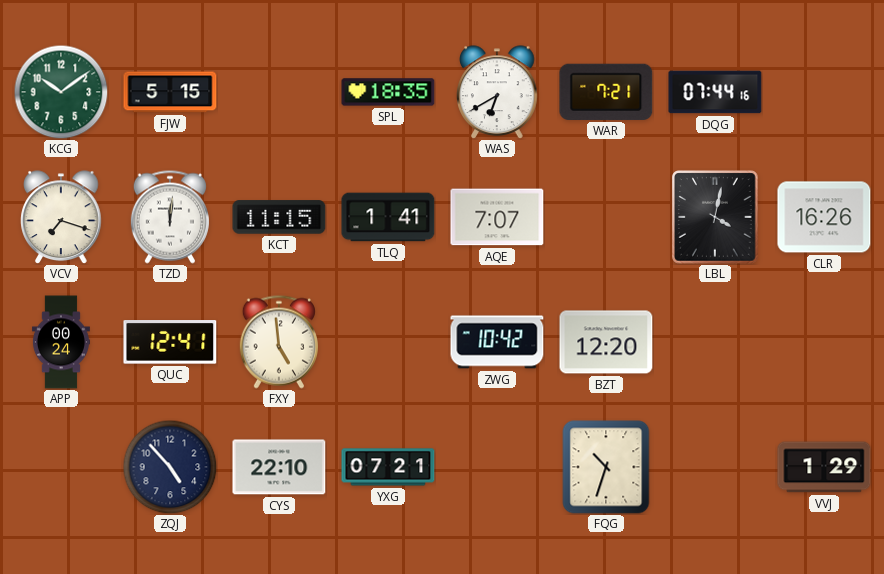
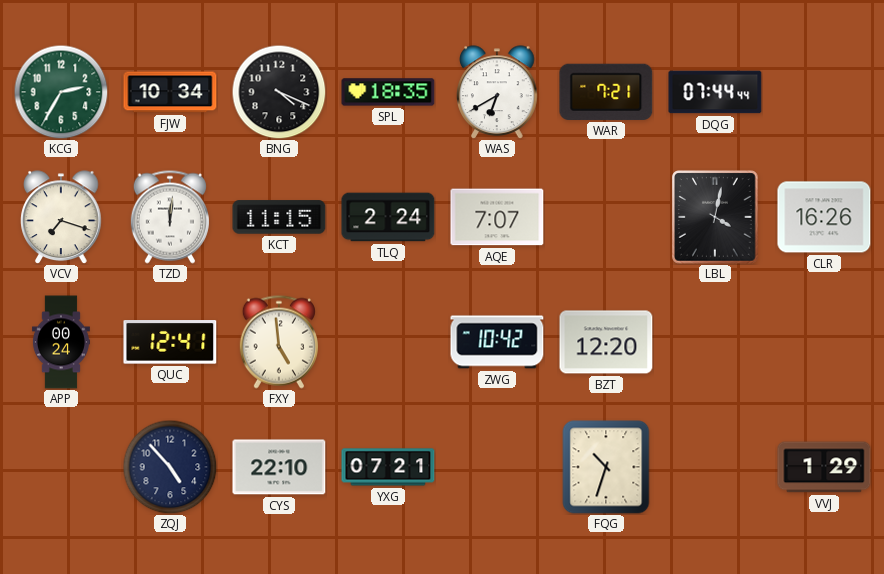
KCG: 10:09 -> 2:35 (61, 92)
FJW: 5:15 -> 10:34 (170, 92)
BNG: none -> 4:19 (279, 92)
DQG: 07:44:16 -> 07:44:44 (715, 92)
TLQ: 1:41 -> 2:24 (388, 217)
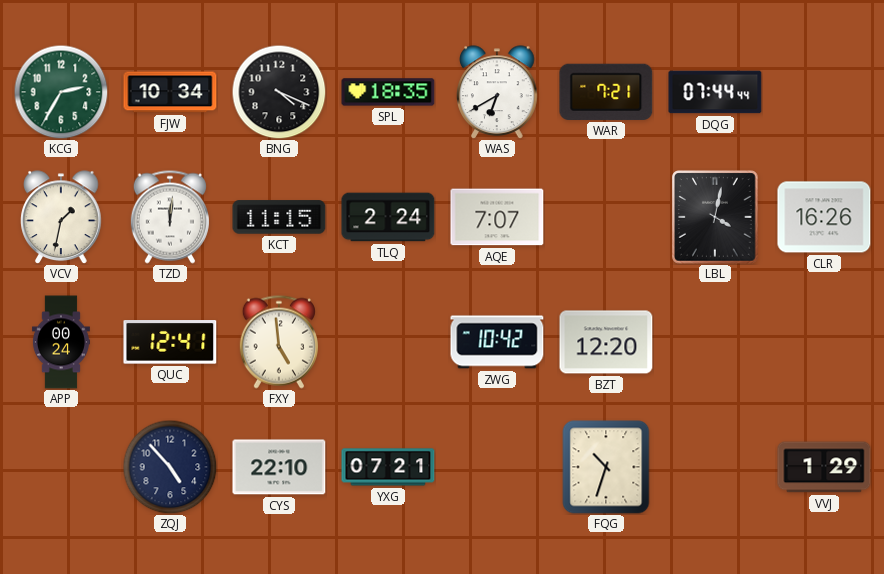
VCV: 7:18 -> 1:32 (61, 217)
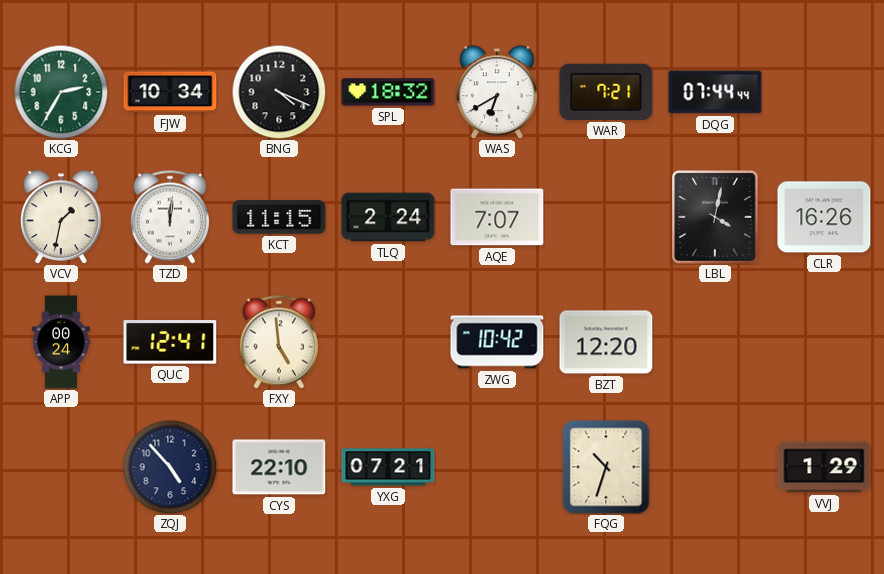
SPL: 18:35 -> 18:32 (388, 92)
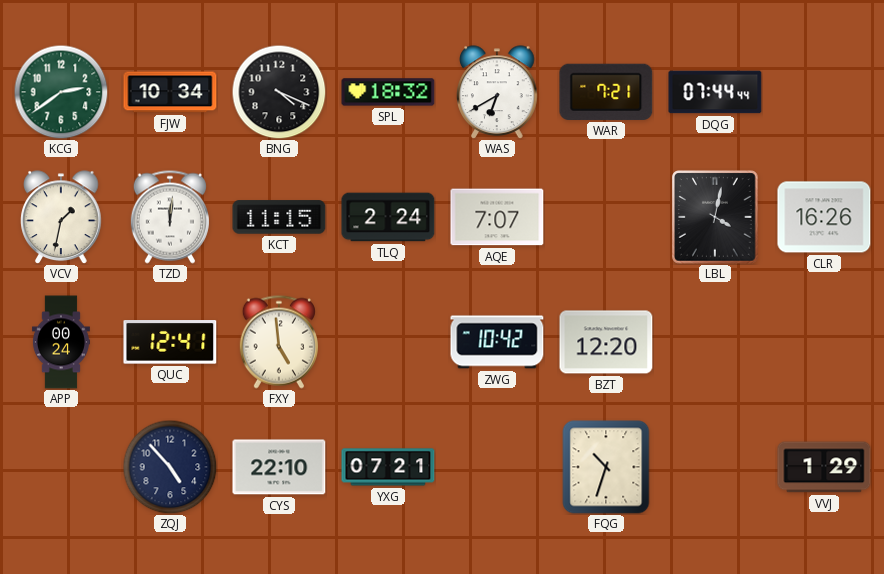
KCG: 2:35 -> 2:39 (61, 92)
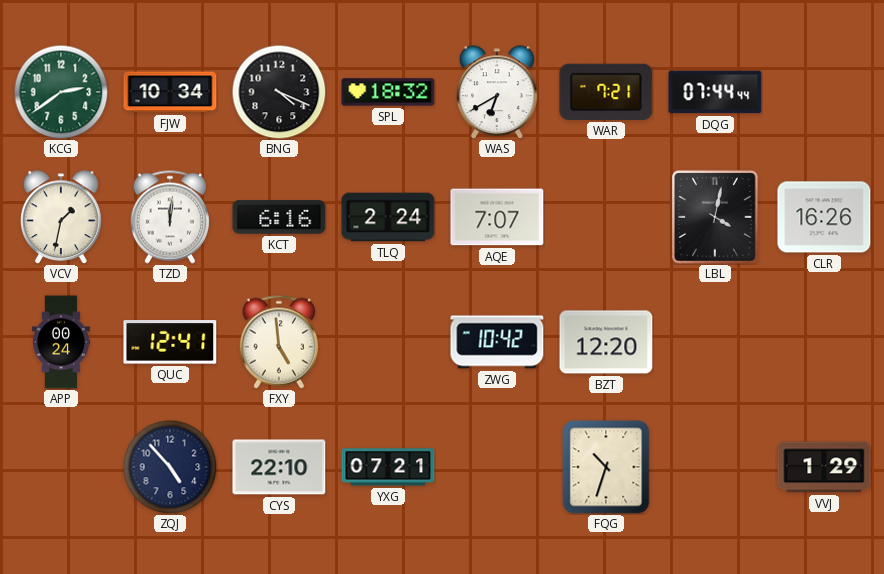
KCT: 11:15 -> 6:16 (279, 217)
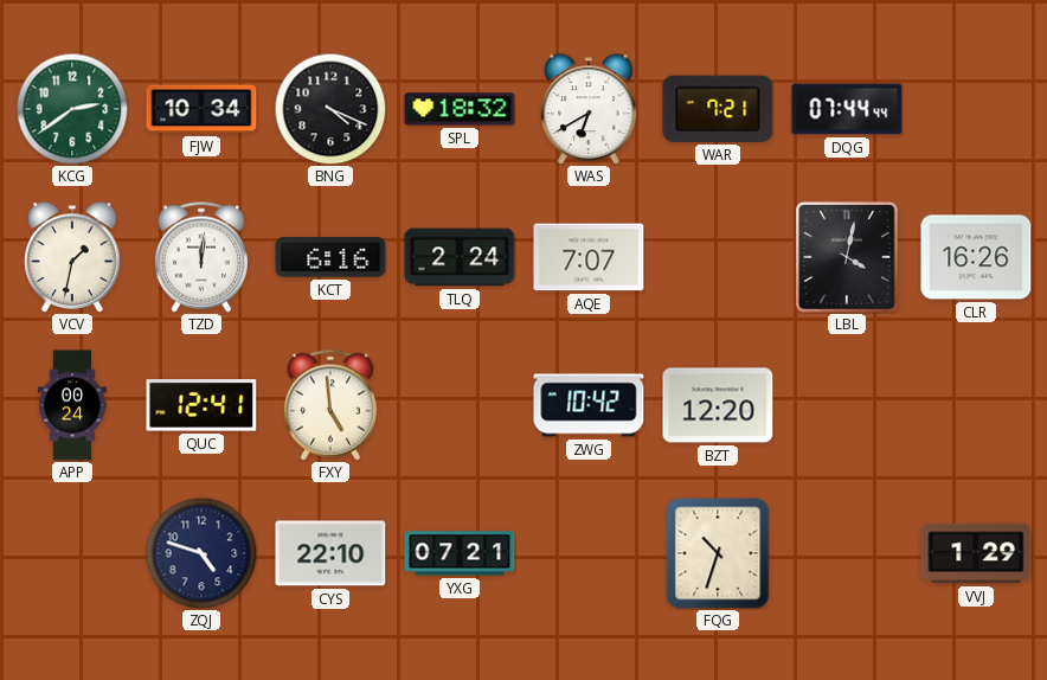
ZQJ: 4:53 -> 4:48 (201, 553)
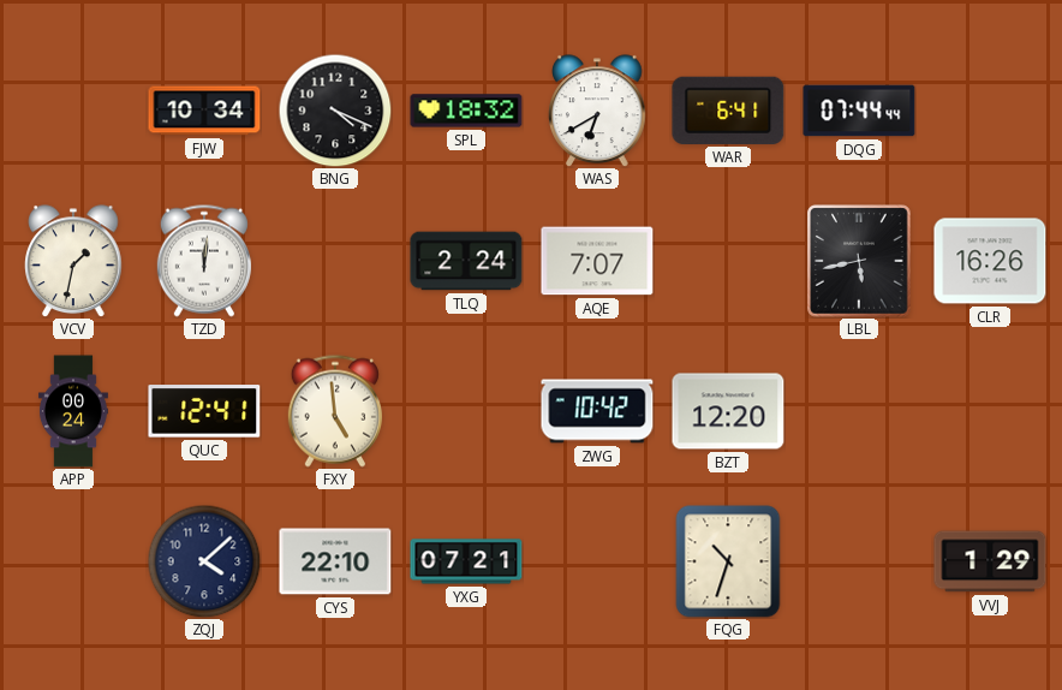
KCG: 2:39 -> none (72, 109)
WAR: 7:21 -> 6:41 (728, 111)
KCT: 6:16 -> none (330, 257)
LBL: 4:02 -> 5:43 (859, 261)
ZQJ: 4:48 -> 4:08 (204, 561)
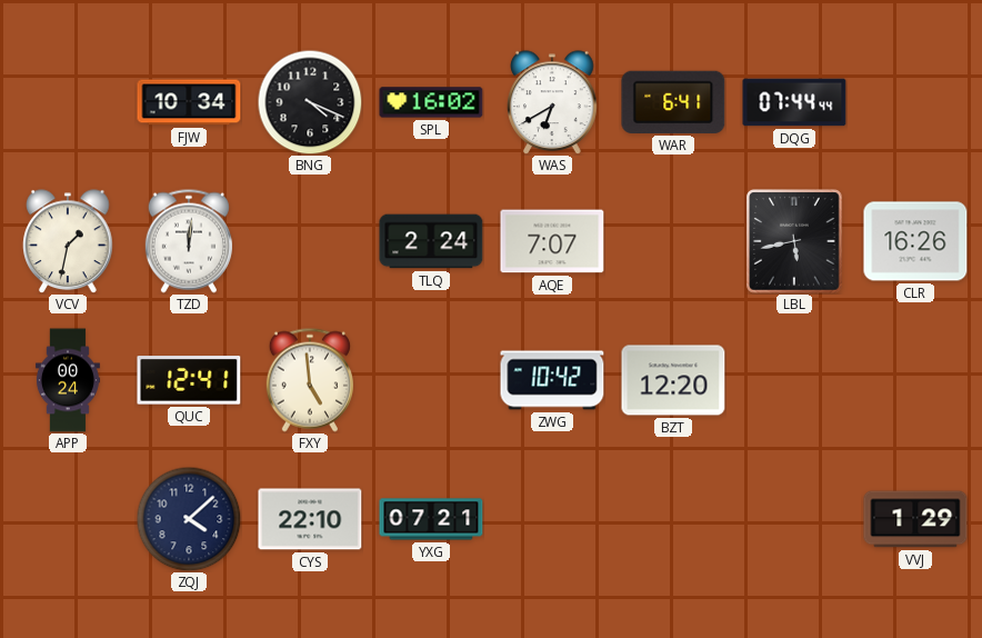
SPL: 18:32 -> 16:02 (431, 102)
FQG: 10:33 -> none (728, 561)
